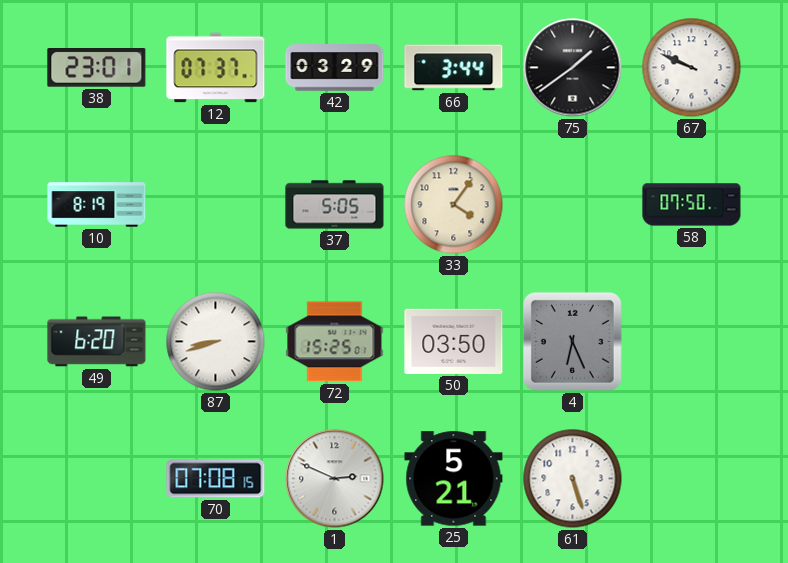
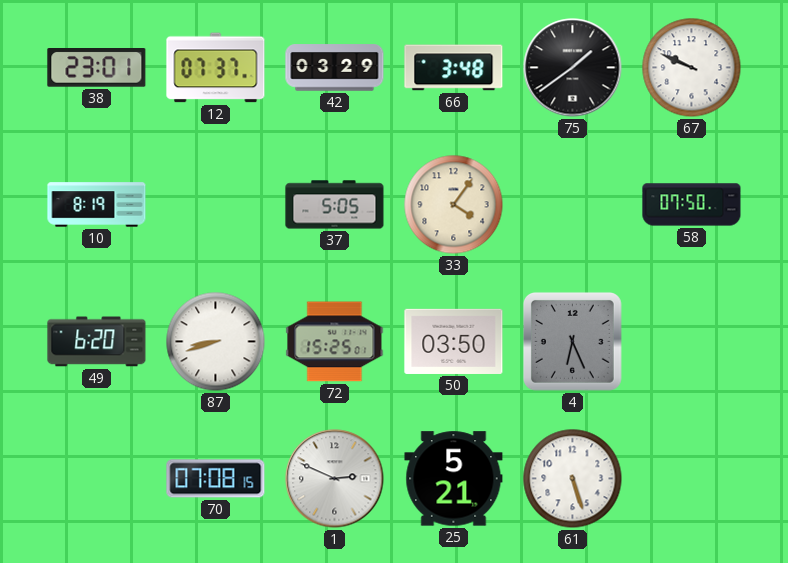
66: 3:44 -> 3:48 (454, 68)
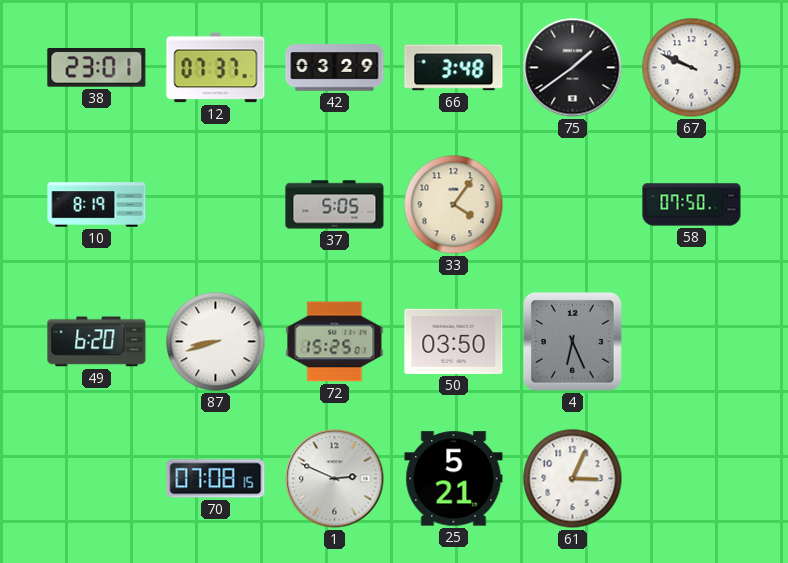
61: 5:27 -> 3:04 (573, 479)
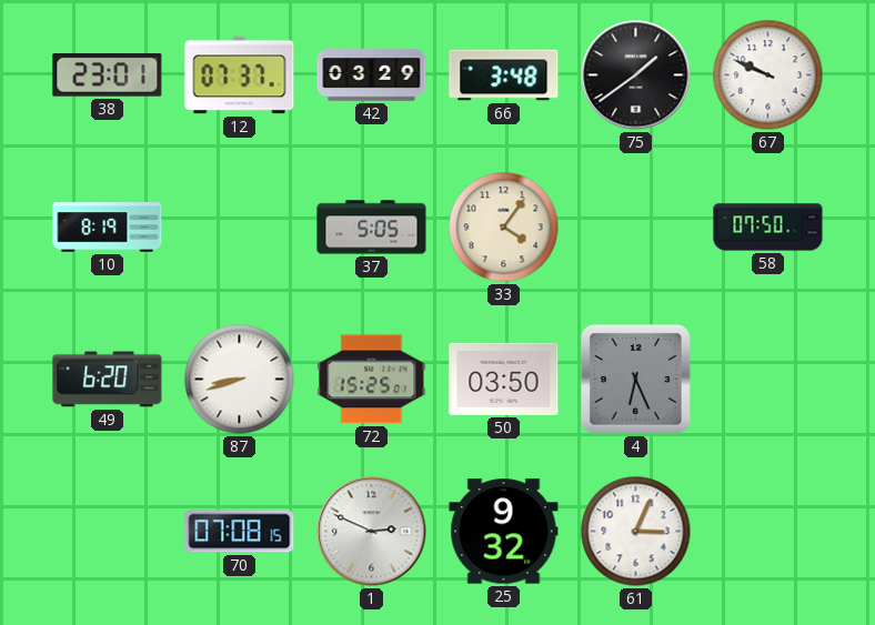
25: 5:21 -> 9:32 (504, 532)
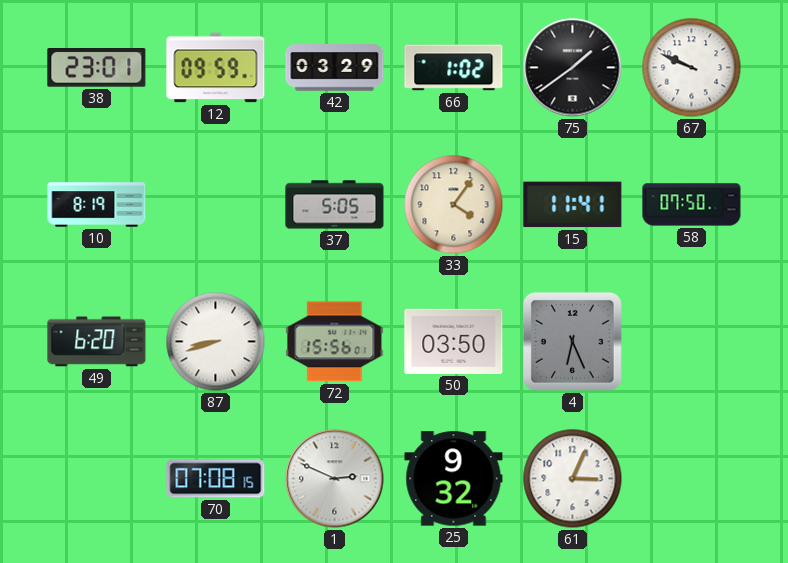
12: 07:37 -> 09:59 (216, 68)
66: 3:48 -> 1:02 (454, 68)
15: none -> 11:41 (573, 205)
72: 15:25 -> 15:56 (335, 342)
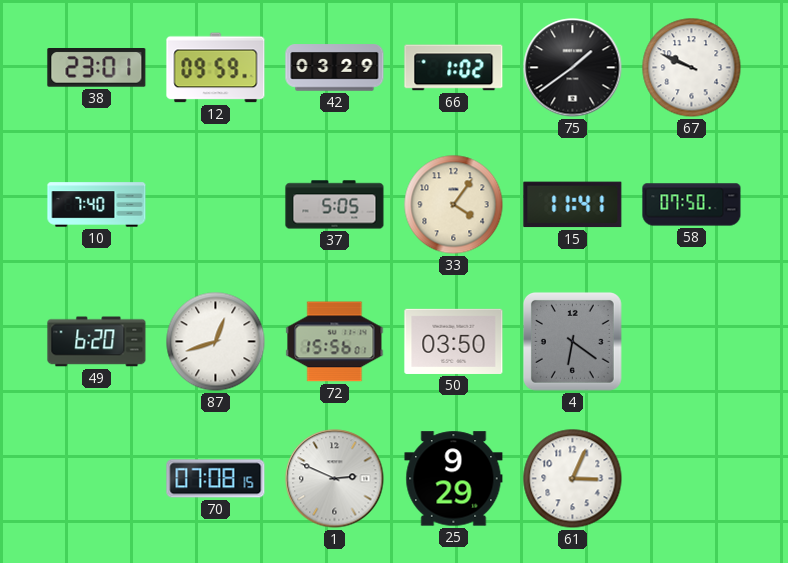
10: 8:19 -> 7:40 (97, 205)
87: 8:42 -> 12:42 (216, 342)
4: 6:26 -> 6:21 (572, 341)
25: 9:32 -> 9:29 (454, 479)
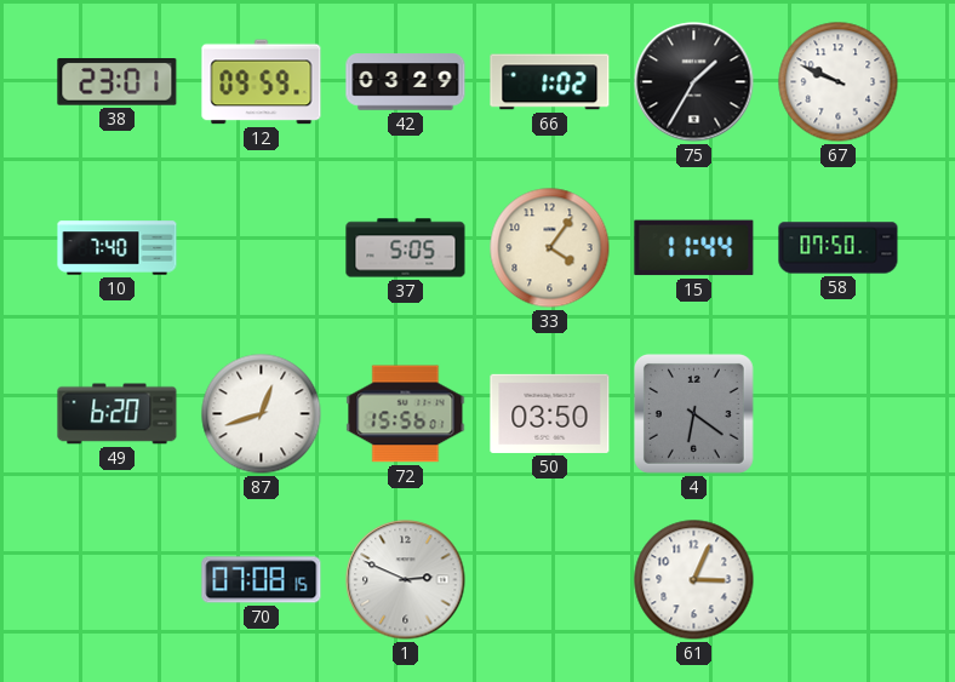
75: 1:39 -> 1:35 (694, 82)
15: 11:41 -> 11:44 (694, 248)
25: 9:29 -> none (454, 479)
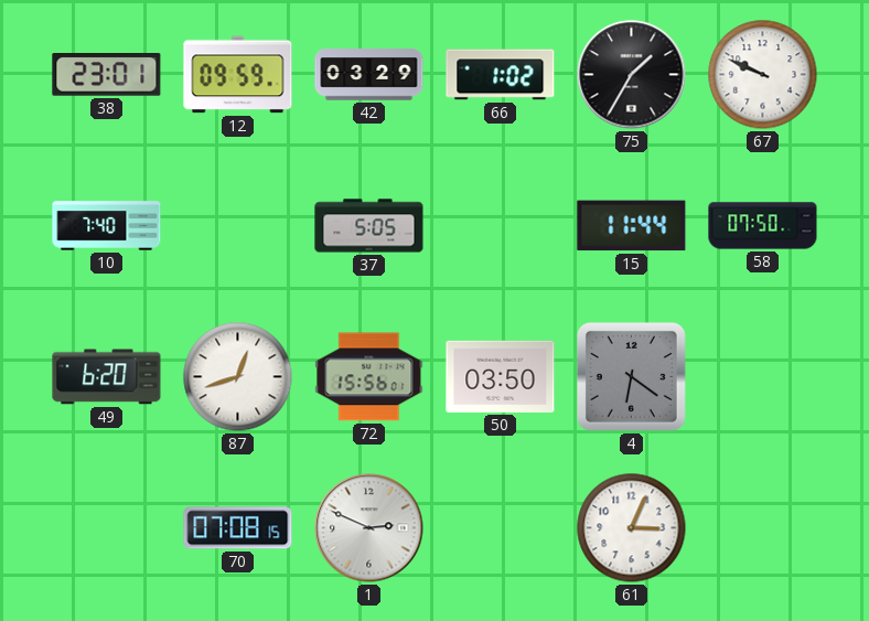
33: 4:06 -> none (550, 248)
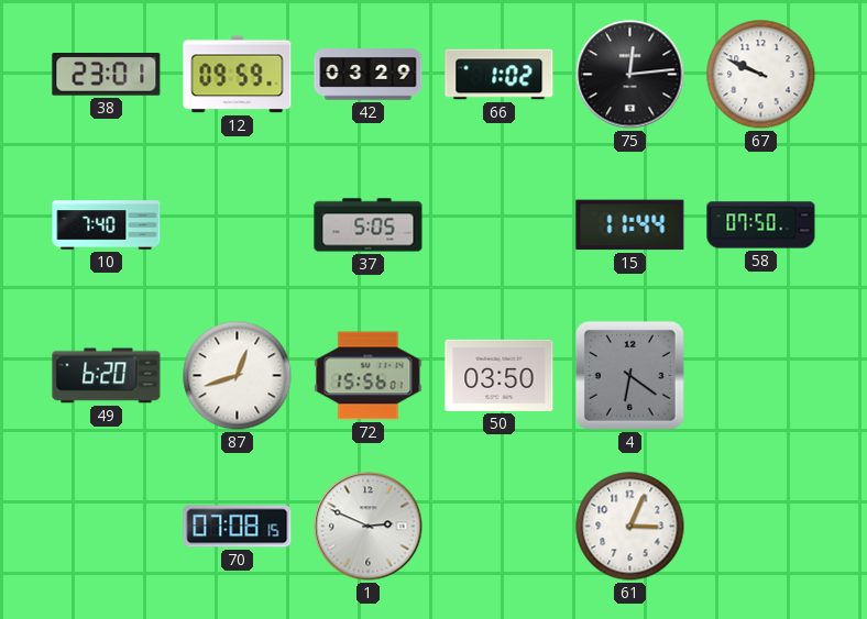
75: 1:35 -> 12:14 (630, 75)
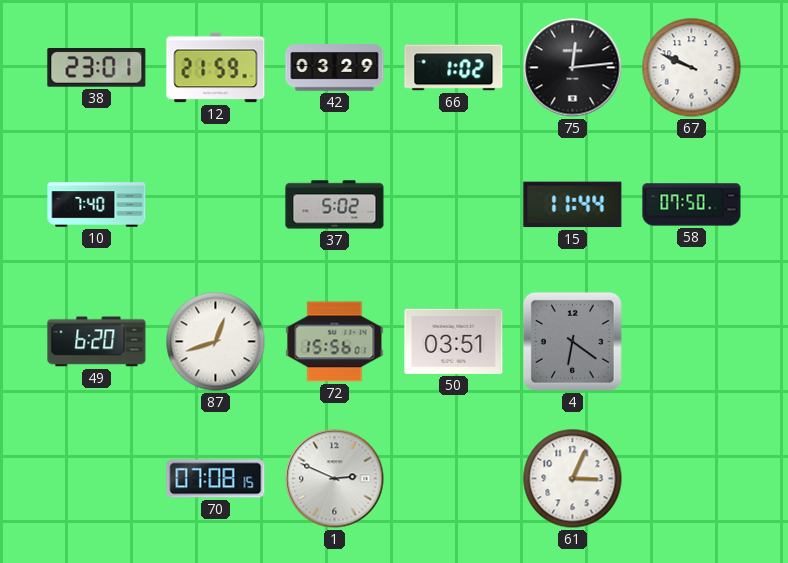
12: 09:59 -> 21:59 (216, 68)
37: 5:05 -> 5:02 (335, 205)
50: 03:50 -> 03:51 (454, 341)
